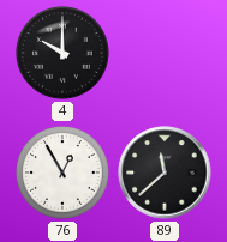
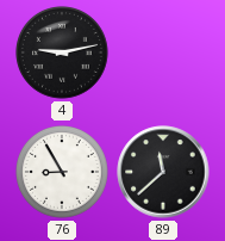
4: 10:00 -> 9:13 (63, 54)
76: 12:55 -> 8:55 (63, 173)
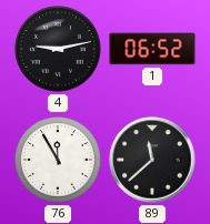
1: none -> 06:52 (152, 49)
76: 8:55 -> 11:55 (59, 161)
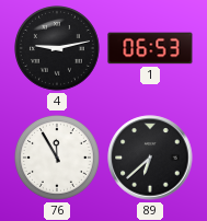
1: 06:52 -> 06:53 (150, 48)
89: 11:38 -> 6:38 (150, 158)
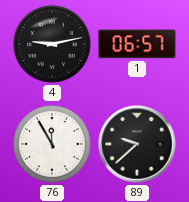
1: 06:53 -> 06:57 (137, 44)
89: 6:38 -> 9:38 (137, 144)
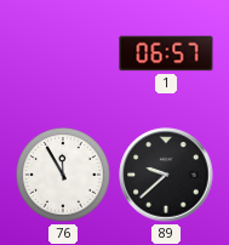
4: 9:13 -> none (53, 45)
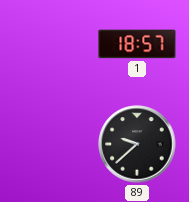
1: 06:57 -> 18:57 (137, 44)
76: 11:55 -> none (64, 176)
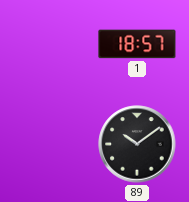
89: 9:38 -> 10:09 (137, 144)
